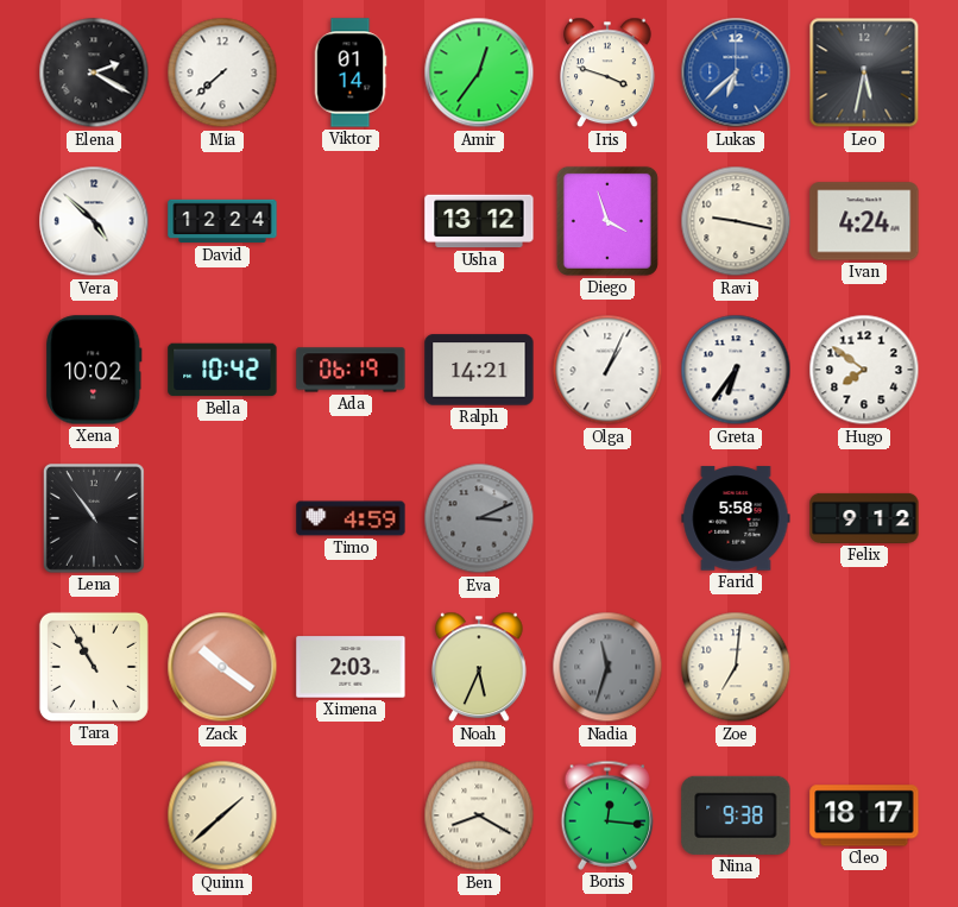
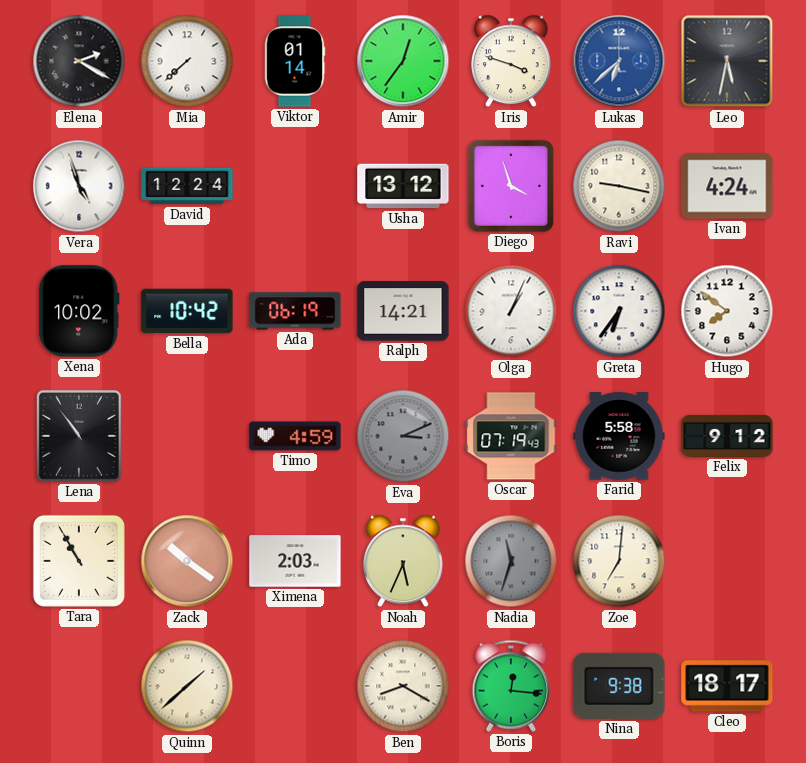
Vera: 4:52 -> 4:57 (79, 186)
Oscar: none -> 07:19 (511, 436)
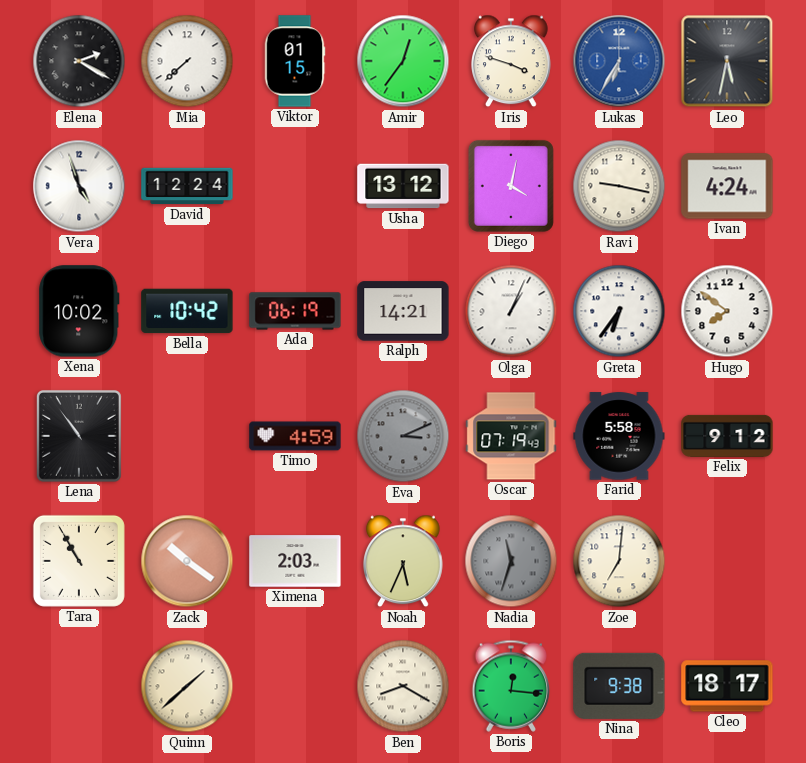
Viktor: 01:14 -> 01:15 (295, 61)
Lukas: 6:38 -> 6:35 (619, 61)
Diego: 3:57 -> 4:02 (511, 186)
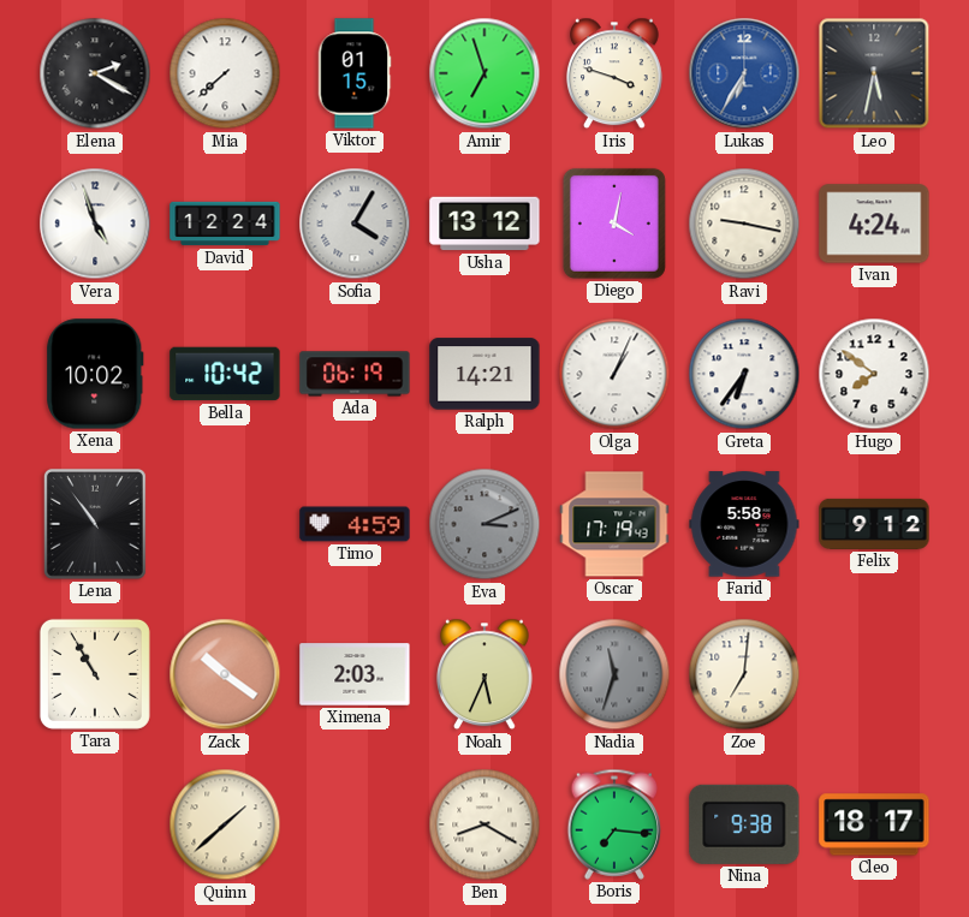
Amir: 12:36 -> 6:57 (485, 73)
Sofia: none -> 4:05 (355, 224)
Oscar: 07:19 -> 17:19 (614, 524)
Boris: 12:16 -> 7:16 (614, 824)
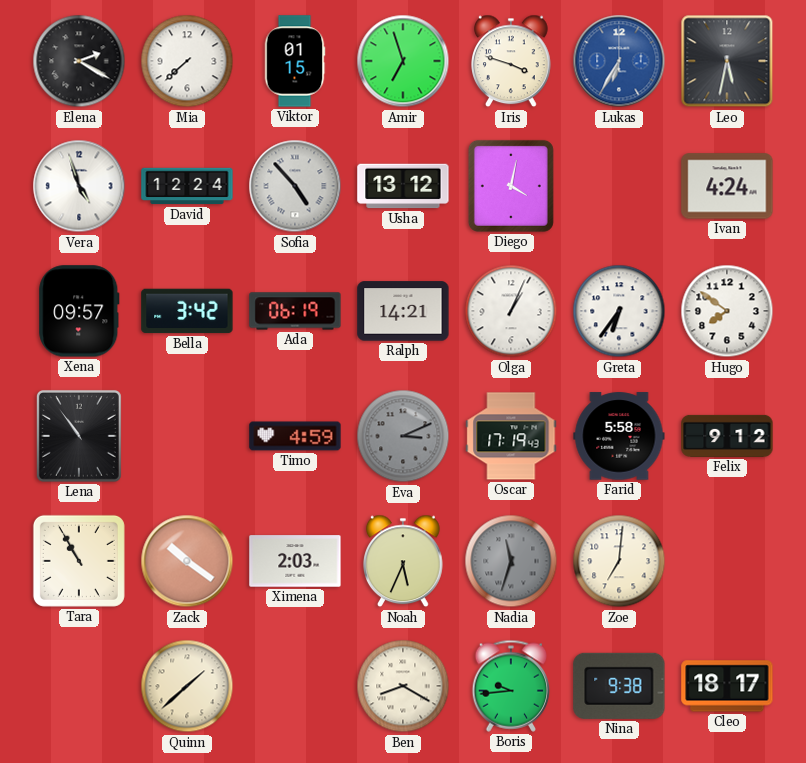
Sofia: 4:05 -> 4:53 (295, 186)
Ravi: 9:17 -> none (744, 224)
Xena: 10:02 -> 09:57 (79, 311)
Bella: 10:42 -> 3:42 (187, 311)
Boris: 7:16 -> 9:44 (511, 686)
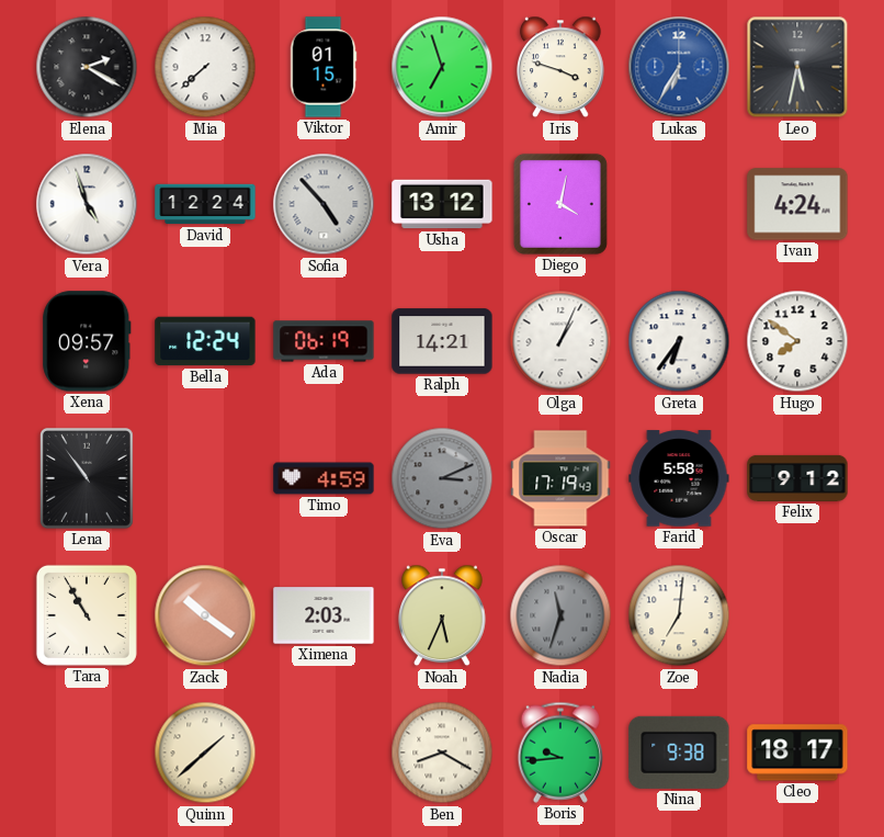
Bella: 3:42 -> 12:24 (205, 341)
